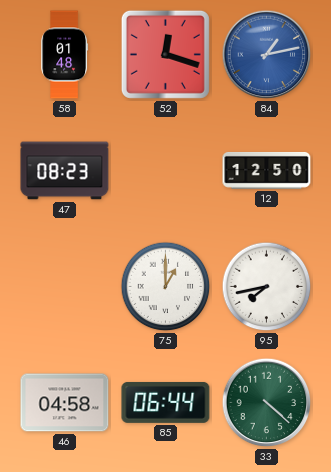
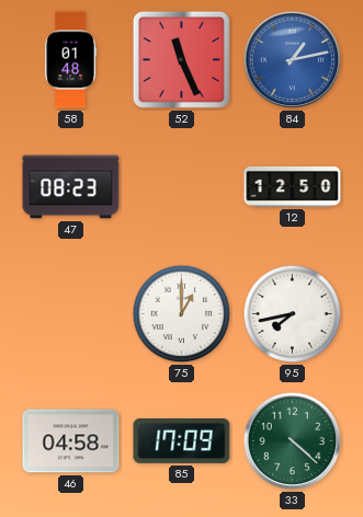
52: 12:18 -> 11:26 (181, 59)
85: 06:44 -> 17:09 (182, 440)
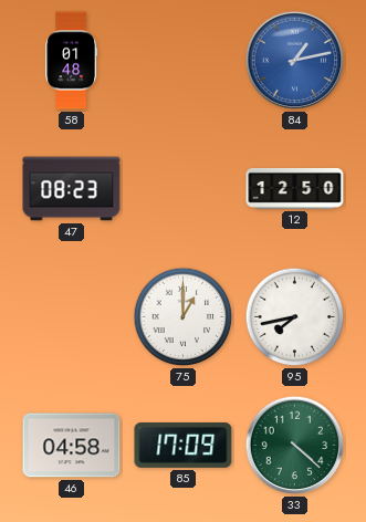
52: 11:26 -> none (181, 59)
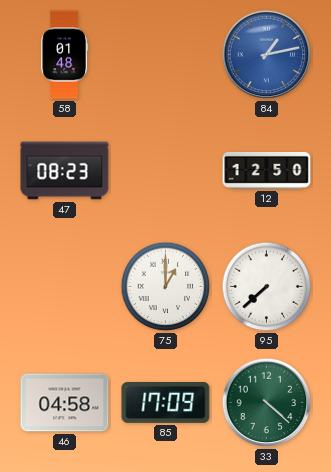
95: 7:43 -> 7:38 (267, 287)
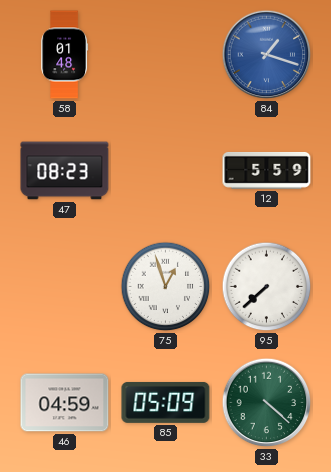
84: 1:13 -> 1:18 (267, 55)
12: 12:50 -> 5:59 (267, 170)
75: 1:00 -> 12:57 (166, 287)
46: 04:58 -> 04:59 (65, 403)
85: 17:09 -> 05:09 (166, 402)
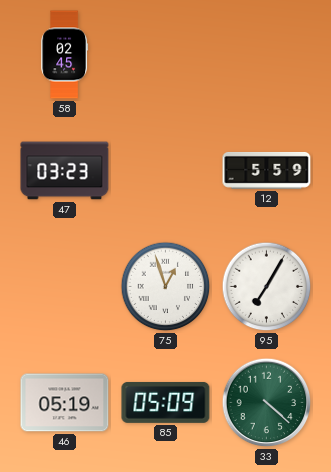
58: 01:48 -> 02:45 (65, 55)
84: 1:18 -> none (267, 55)
47: 08:23 -> 03:23 (65, 171)
95: 7:38 -> 7:05 (267, 287)
46: 04:59 -> 05:19 (65, 403)
